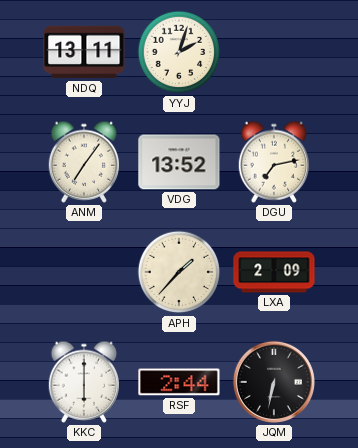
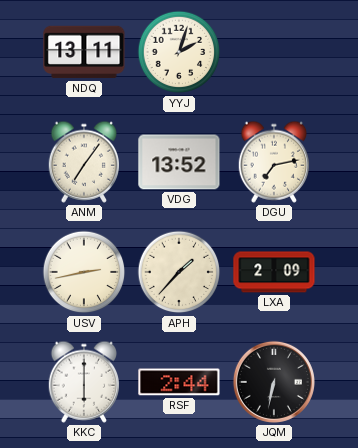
USV: none -> 2:43 (84, 272)
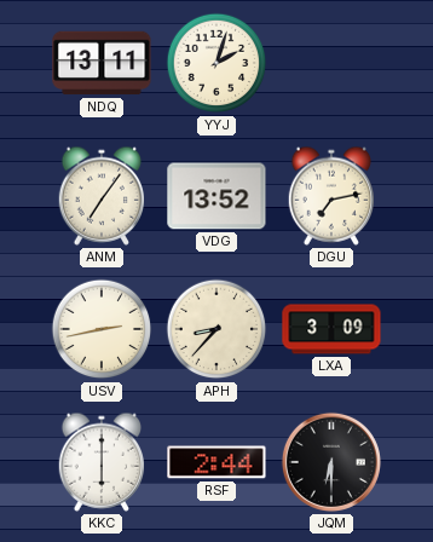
APH: 1:37 -> 8:37 (217, 329)
LXA: 2:09 -> 3:09 (331, 329)
JQM: 6:32 -> 6:30 (331, 462)
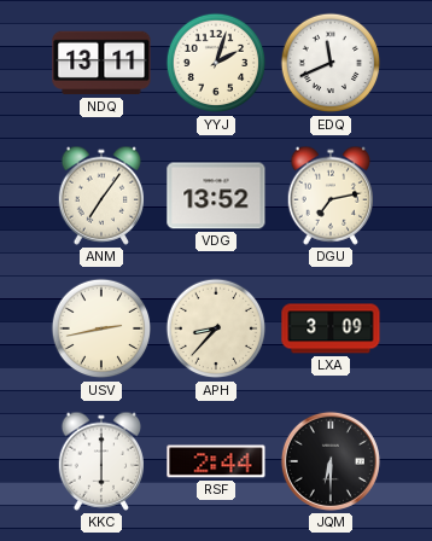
EDQ: none -> 11:41 (331, 63)
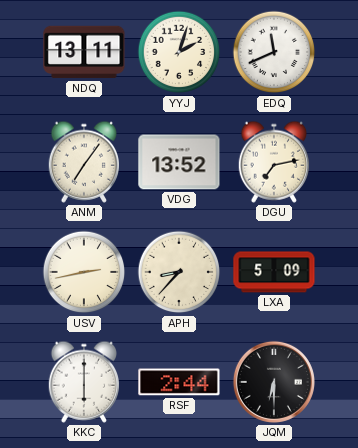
LXA: 3:09 -> 5:09 (274, 272)
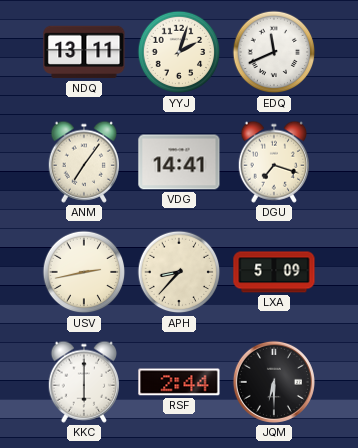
VDG: 13:52 -> 14:41 (179, 162)
DGU: 7:13 -> 7:18 (273, 162)
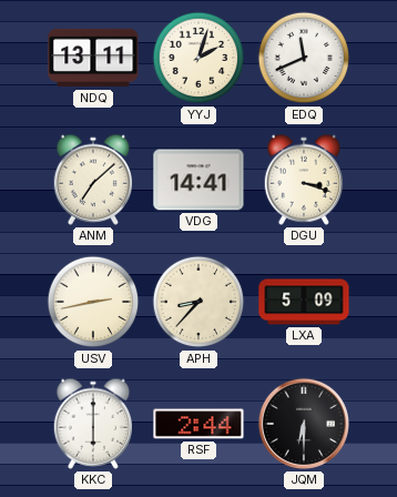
ANM: 7:06 -> 7:08 (92, 180)
DGU: 7:18 -> 3:18 (303, 180)
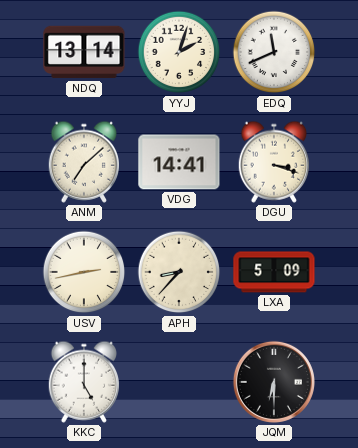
NDQ: 13:11 -> 13:14 (84, 52)
KKC: 6:00 -> 5:00 (83, 382)
RSF: 2:44 -> none (198, 424)
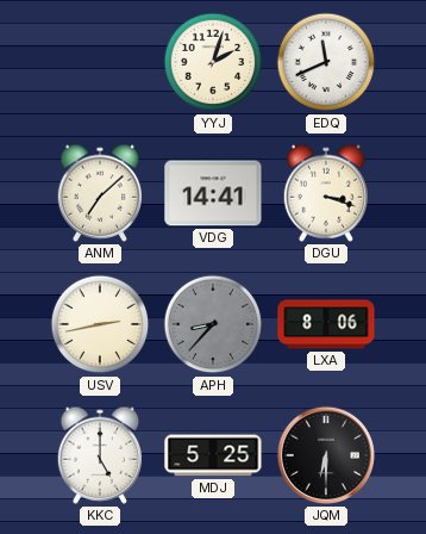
NDQ: 13:14 -> none (84, 52)
APH dial: cream -> grey (213, 324)
LXA: 5:09 -> 8:06 (326, 324)
MDJ: none -> 5:25 (213, 455)
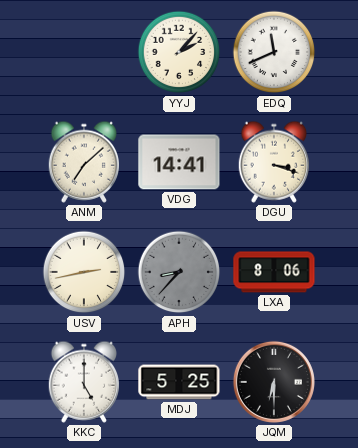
YYJ: 2:03 -> 2:07 (179, 52)
